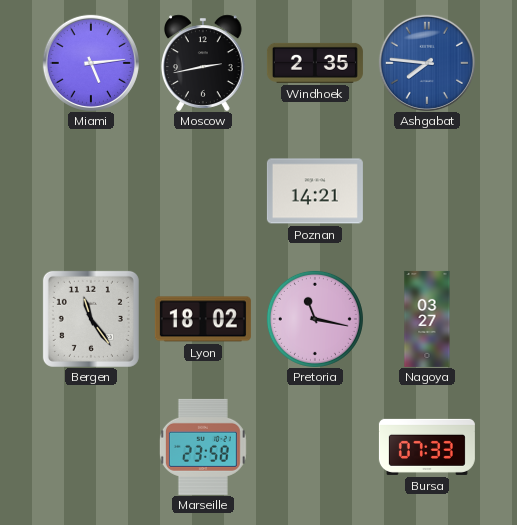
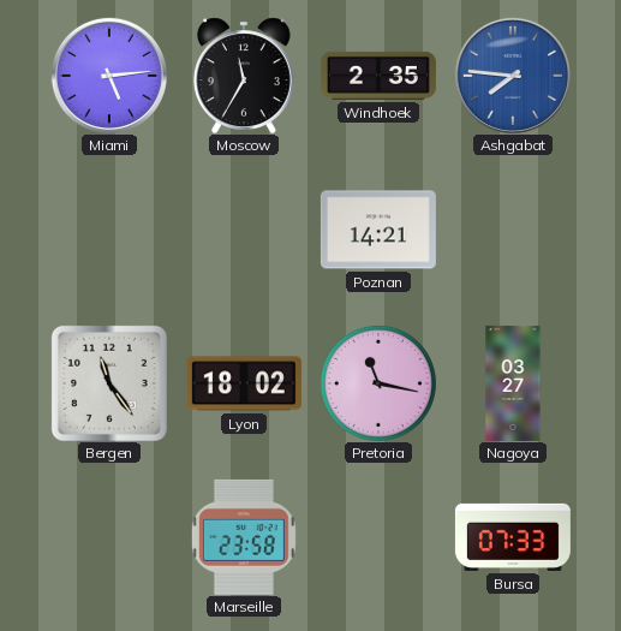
Moscow: 2:43 -> 11:35 (244, 76)
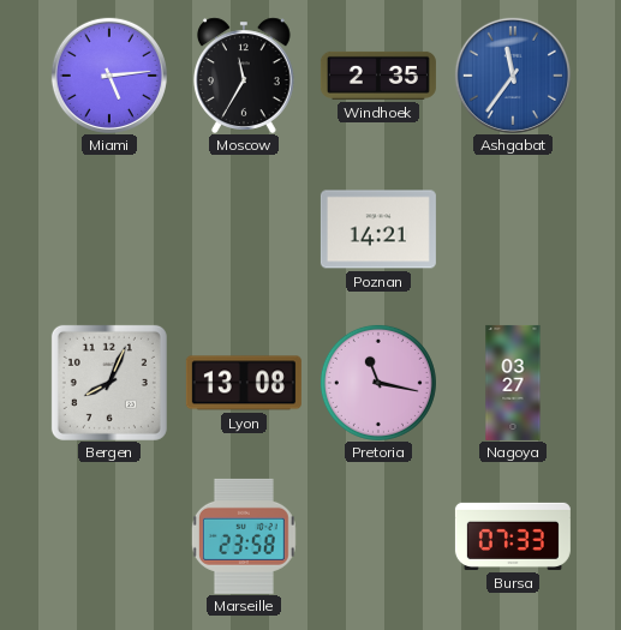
Ashgabat: 7:46 -> 11:36 (513, 76)
Bergen: 11:24 -> 8:04 (109, 383)
Lyon: 18:02 -> 13:08 (244, 383)
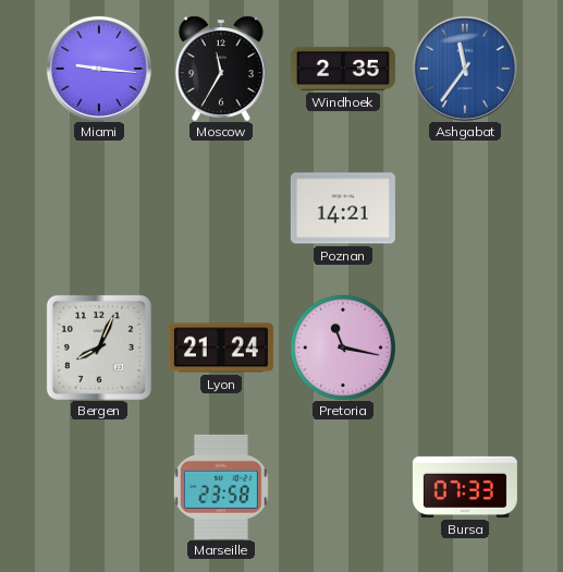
Miami: 5:14 -> 9:16 (99, 69)
Lyon: 13:08 -> 21:24 (221, 348)
Nagoya: 03:27 -> none (513, 383)
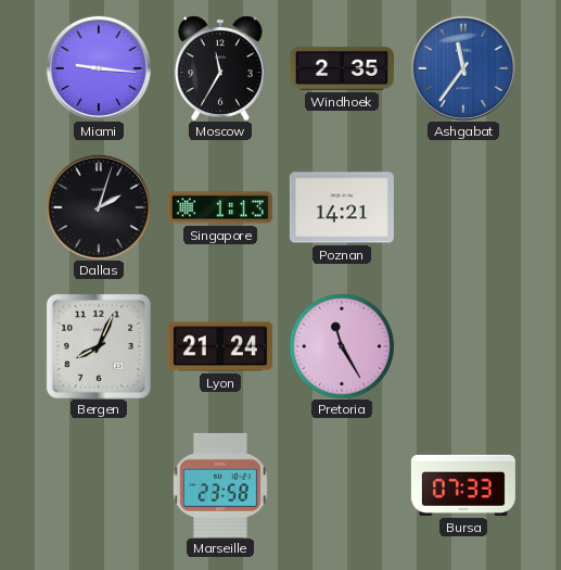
Dallas: none -> 2:03 (99, 207)
Singapore: none -> 1:13 (220, 207)
Pretoria: 11:17 -> 11:25 (342, 346)
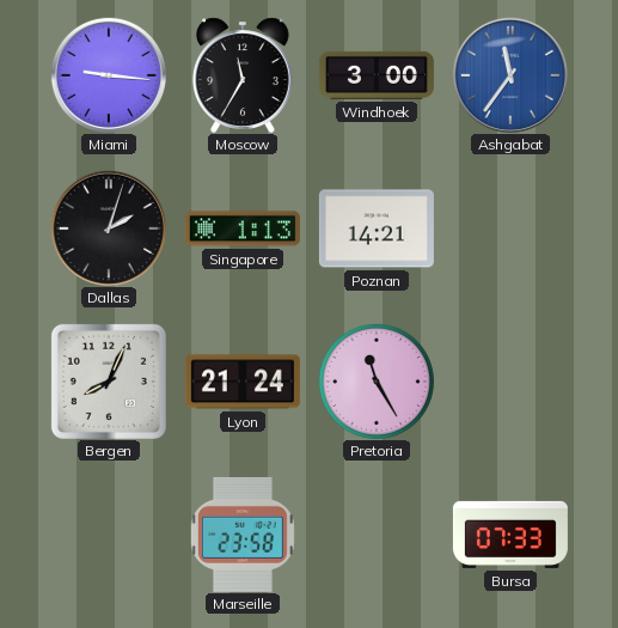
Windhoek: 2:35 -> 3:00 (377, 75)
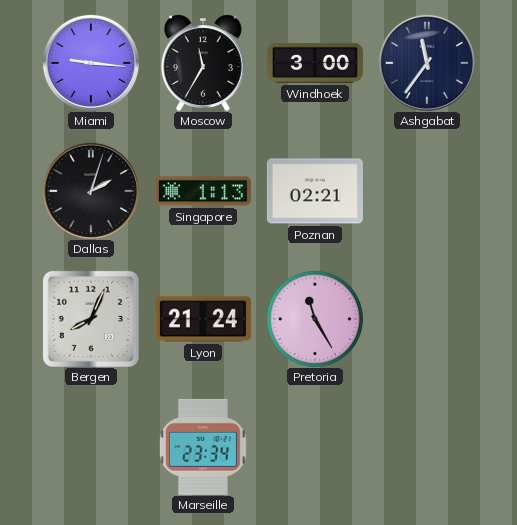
Ashgabat dial: blue -> navy (427, 63)
Poznan: 14:21 -> 02:21 (315, 191)
Marseille: 23:58 -> 23:34 (203, 447)
Bursa: 07:33 -> none (510, 535)
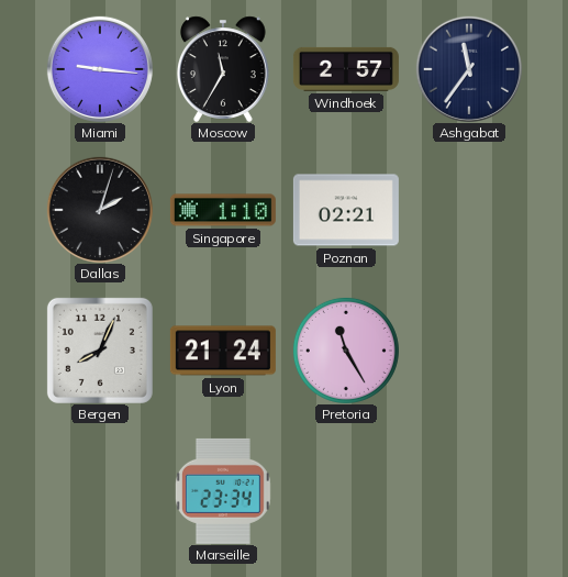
Windhoek: 3:00 -> 2:57 (346, 69)
Singapore: 1:13 -> 1:10 (223, 210)
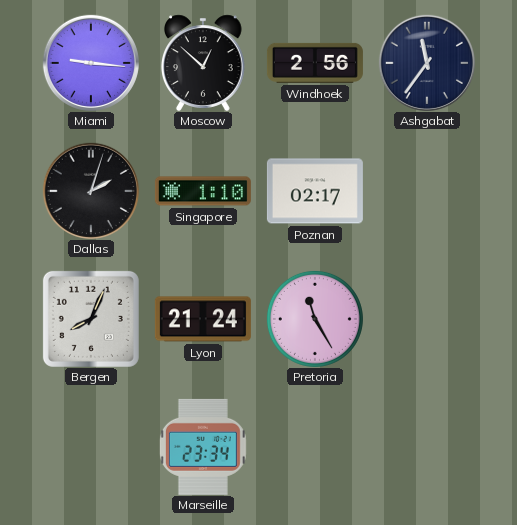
Moscow: 11:35 -> 12:52 (203, 63)
Windhoek: 2:57 -> 2:56 (315, 63)
Poznan: 02:21 -> 02:17 (315, 191)
